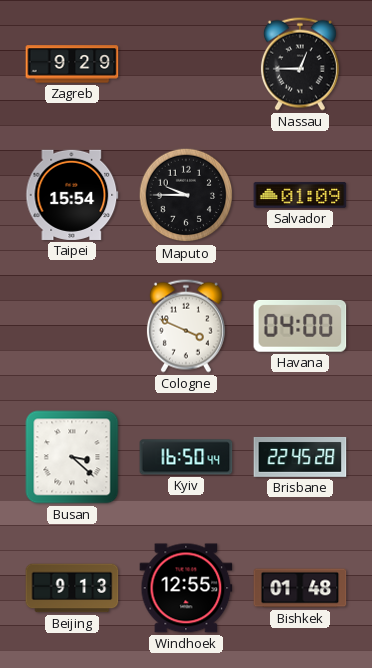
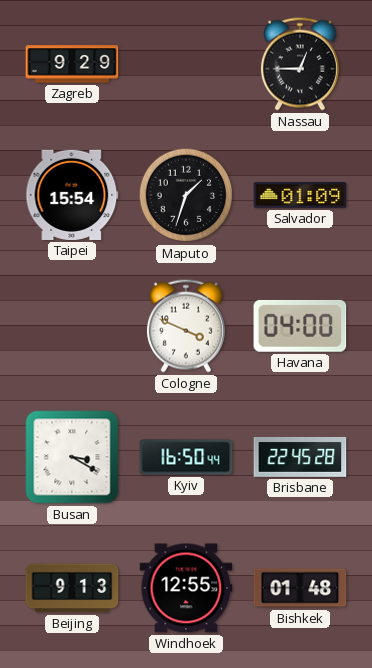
Maputo: 9:45 -> 1:33 (186, 195)
Busan: 3:22 -> 3:20 (72, 457)
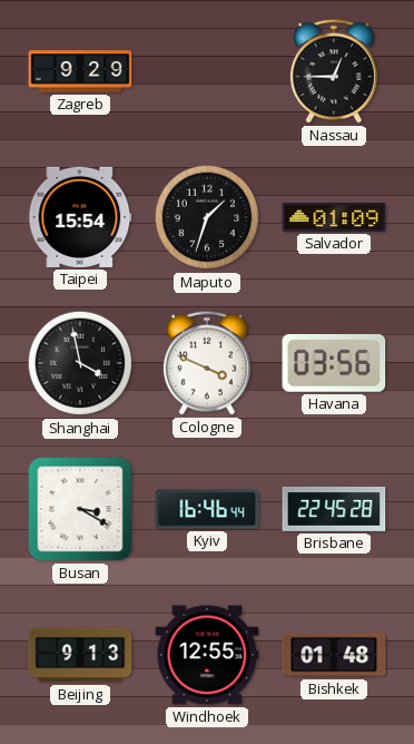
Shanghai: none -> 3:58 (80, 363)
Havana: 04:00 -> 03:56 (334, 363)
Kyiv: 16:50 -> 16:46 (207, 509)
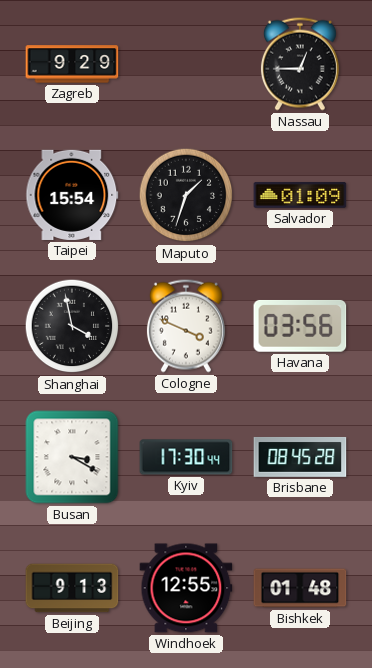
Kyiv: 16:46 -> 17:30 (186, 457)
Brisbane: 22:45 -> 08:45 (300, 457)
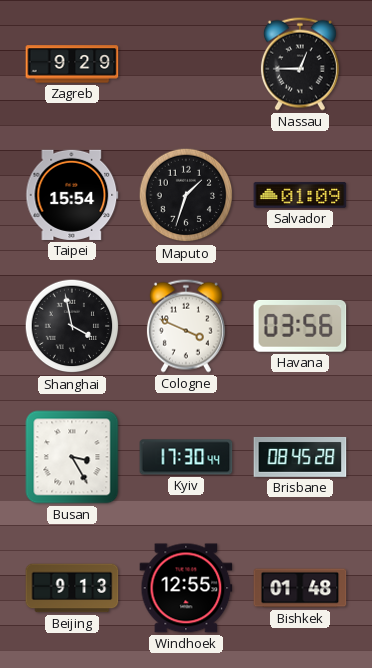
Busan: 3:20 -> 3:25 (72, 457)
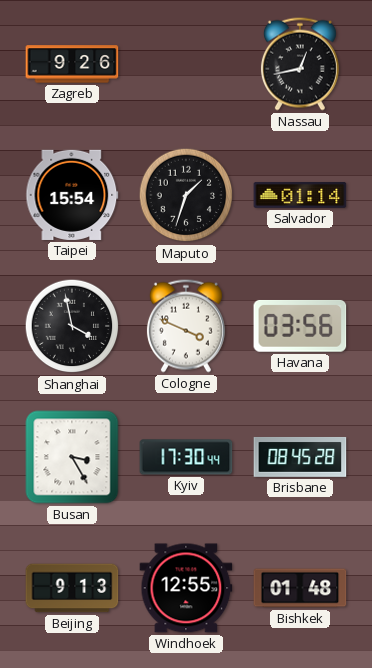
Zagreb: 9:29 -> 9:26 (72, 64)
Nassau: 12:45 -> 12:43 (300, 64)
Salvador: 01:09 -> 01:14 (300, 195)
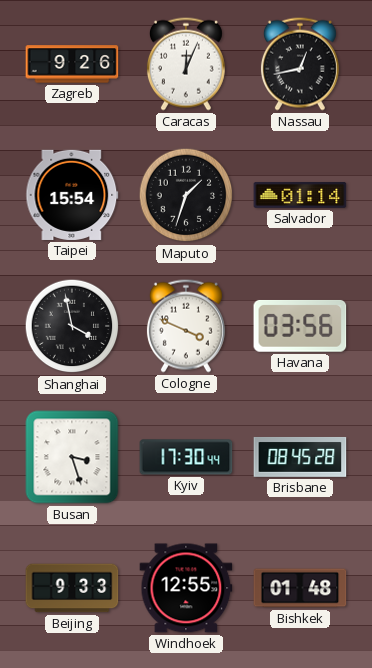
Caracas: none -> 12:04 (186, 64)
Busan: 3:25 -> 3:27 (72, 457)
Beijing: 9:13 -> 9:33 (72, 588)
